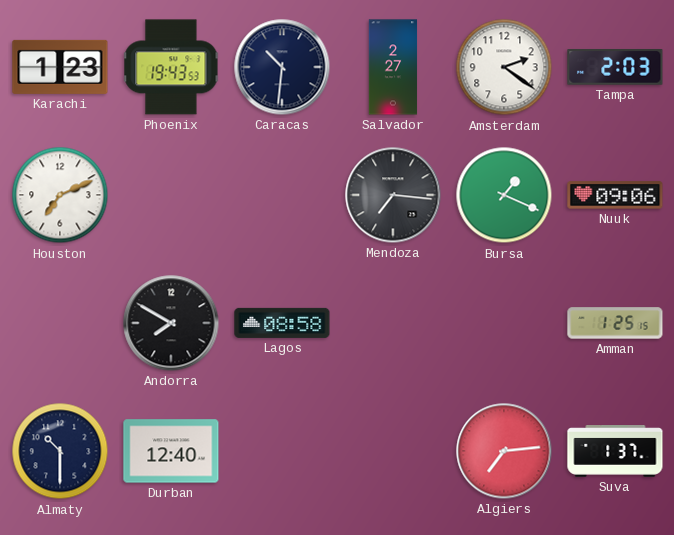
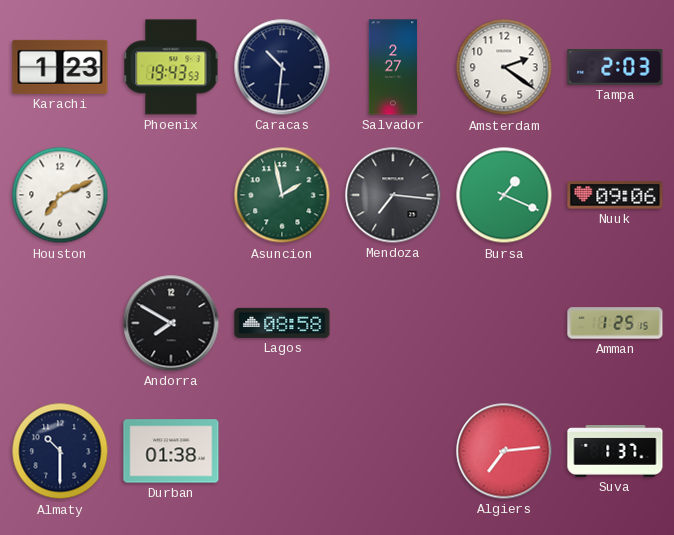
Asuncion: none -> 1:58 (282, 195)
Durban: 12:40 -> 01:38 (171, 451)
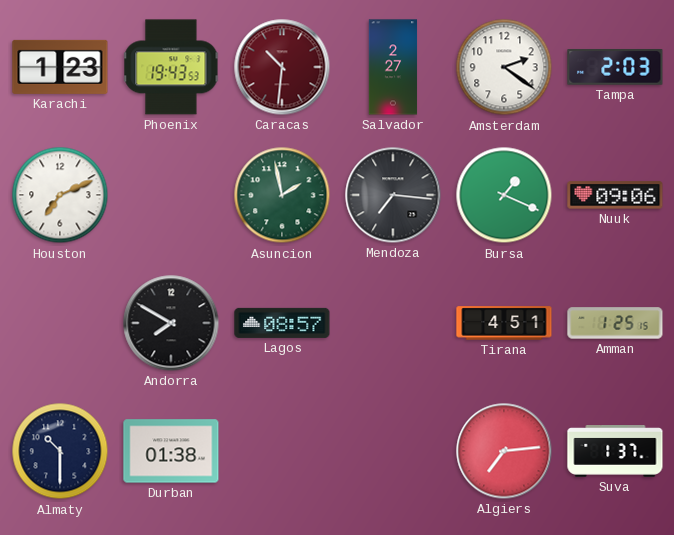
Caracas dial: navy -> burgundy (282, 67)
Lagos: 08:58 -> 08:57 (282, 323)
Tirana: none -> 4:51 (504, 323)
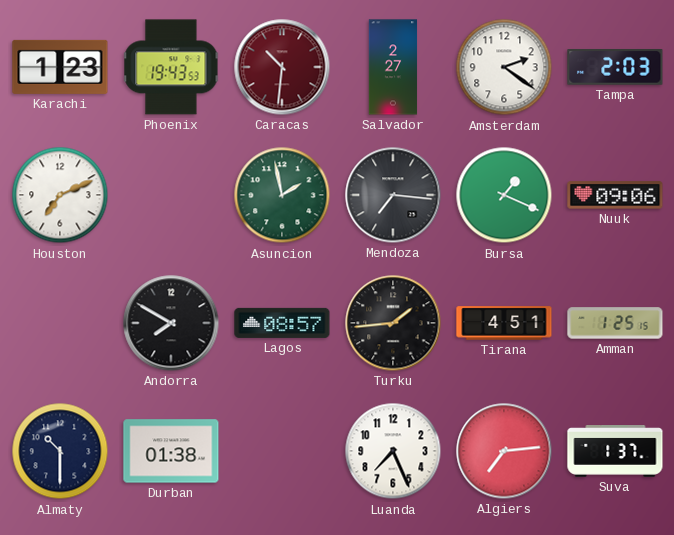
Turku: none -> 1:44 (393, 323)
Luanda: none -> 7:26 (393, 451)
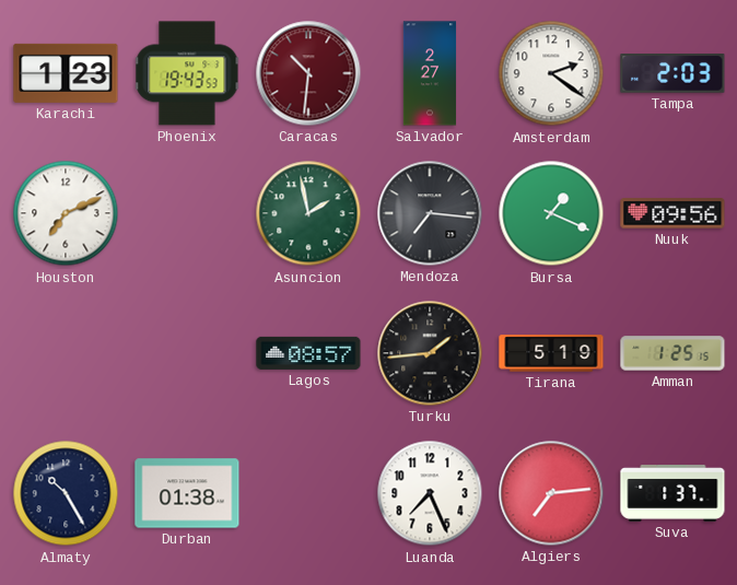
Nuuk: 09:06 -> 09:56 (672, 213)
Andorra: 7:50 -> none (171, 323)
Tirana: 4:51 -> 5:19 (551, 353)
Almaty: 10:30 -> 10:25 (66, 493)
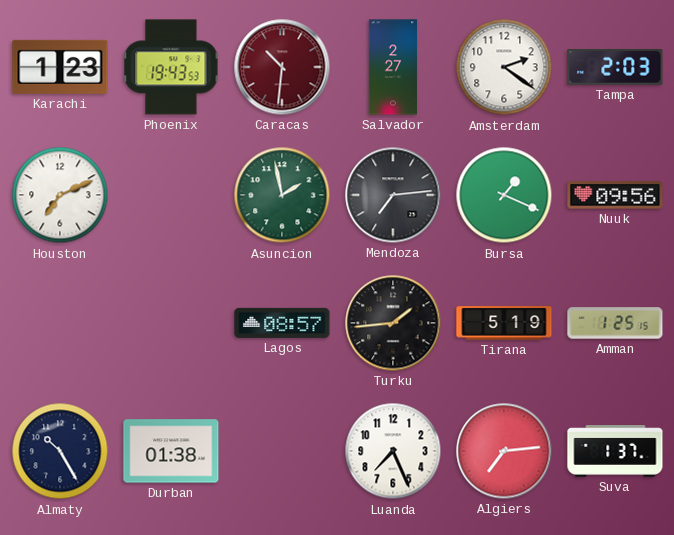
Mendoza: 7:16 -> 7:14 (393, 195)
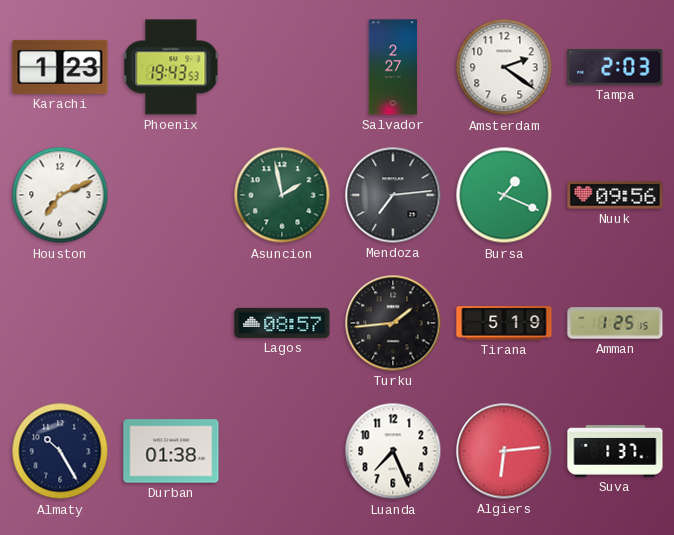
Caracas: 10:31 -> none (282, 67)
Algiers: 7:14 -> 6:14 (504, 451)
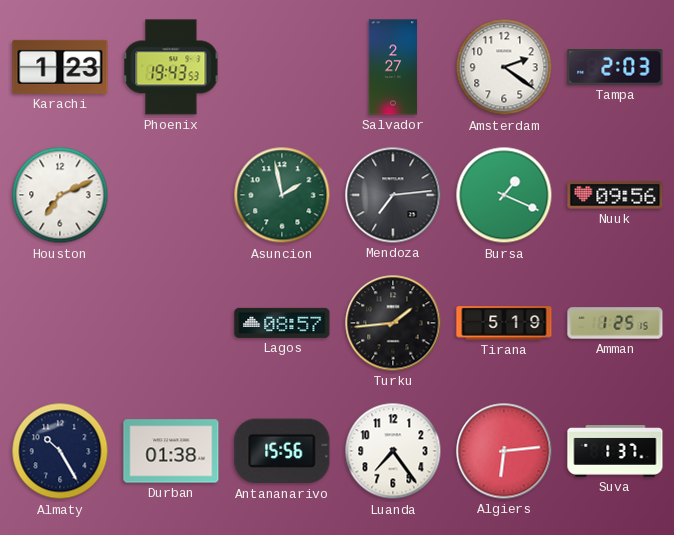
Antananarivo: none -> 15:56 (282, 451)
Luanda: 7:26 -> 7:24 (393, 451)
